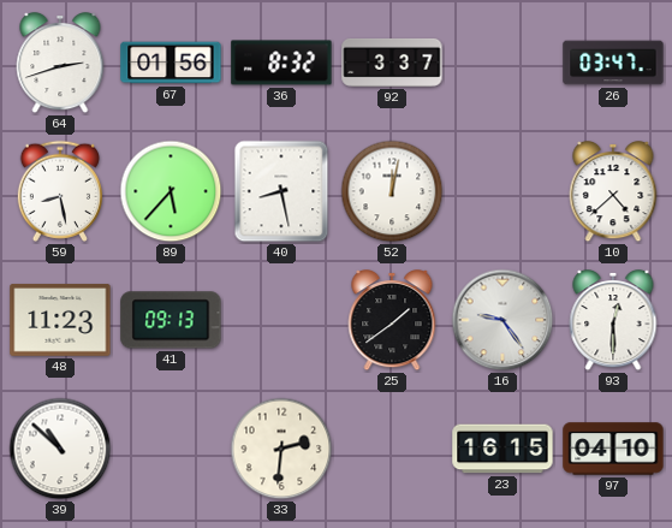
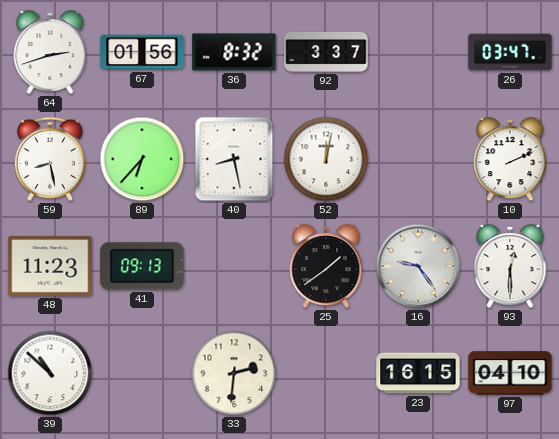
89: 5:37 -> 6:37 (142, 159)
10: 4:38 -> 2:11 (510, 160)
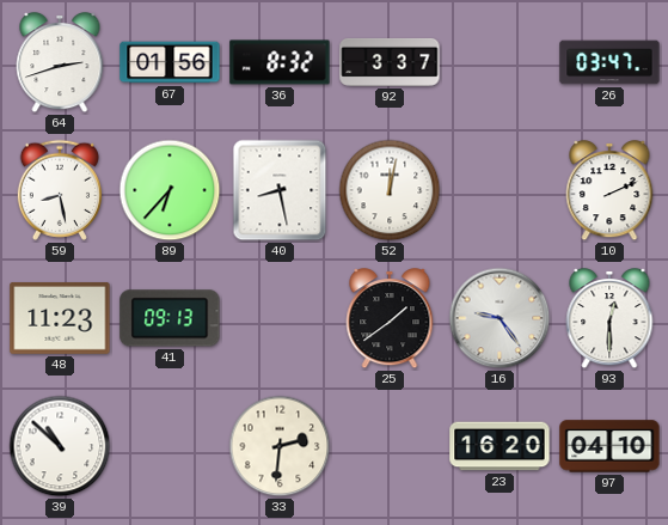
23: 16:15 -> 16:20 (500, 446)
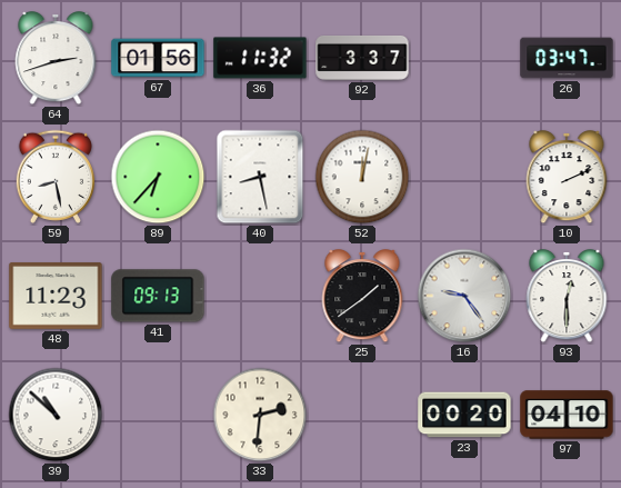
36: 8:32 -> 11:32 (260, 58)
23: 16:20 -> 00:20 (464, 415)
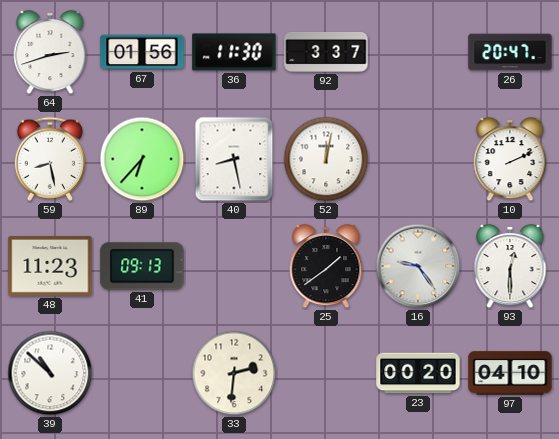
36: 11:32 -> 11:30 (234, 52)
26: 03:47 -> 20:47 (510, 52)
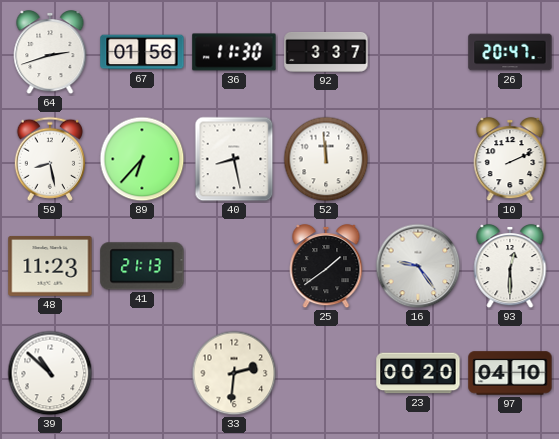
52: 12:02 -> 11:59 (326, 159)
41: 09:13 -> 21:13 (142, 266)
